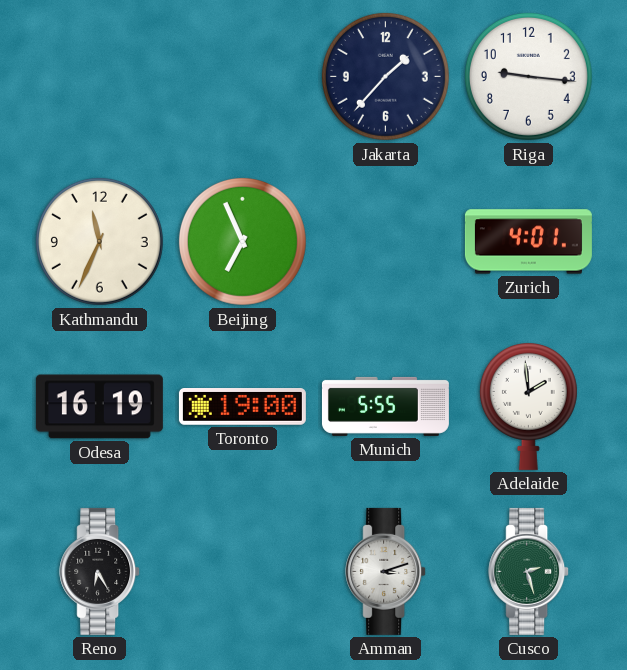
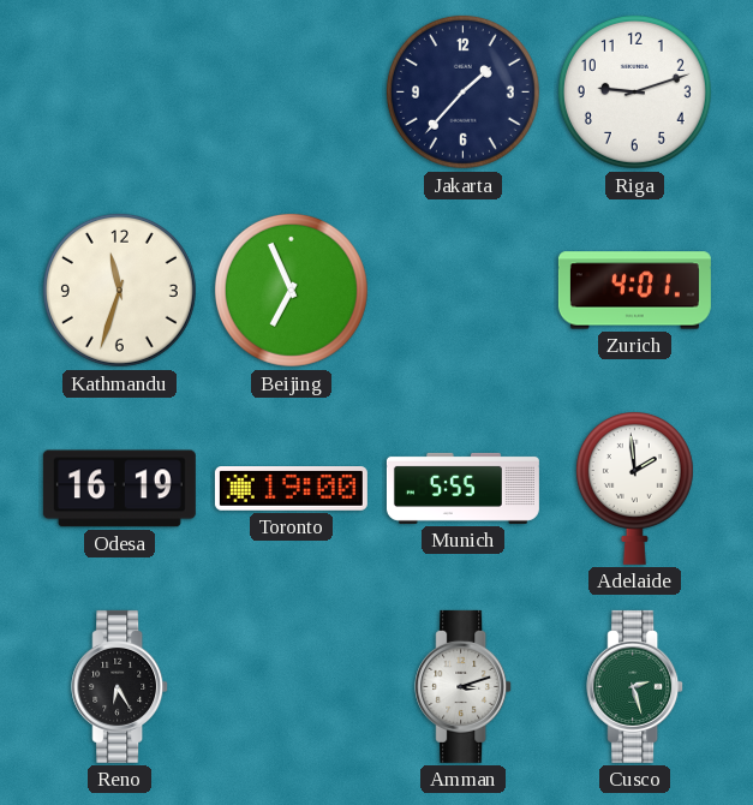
Riga: 9:16 -> 9:12 (634, 91)
Kathmandu: 11:34 -> 11:33 (119, 290)
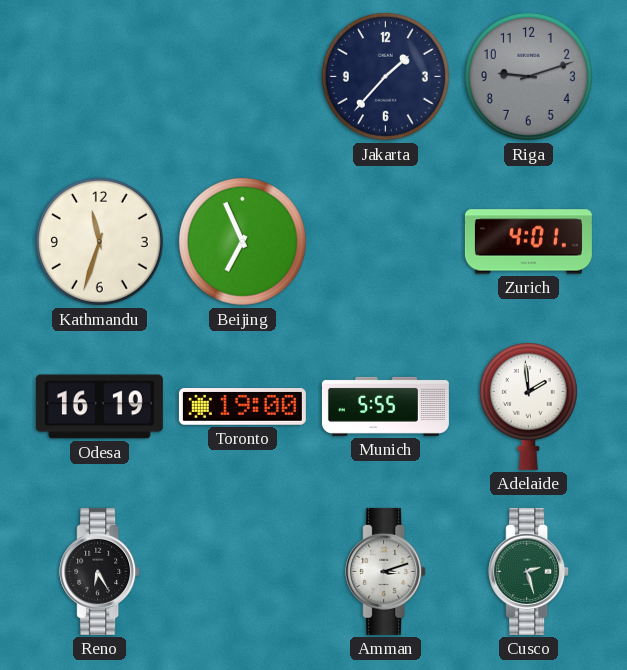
Riga dial: white -> grey (528, 76)
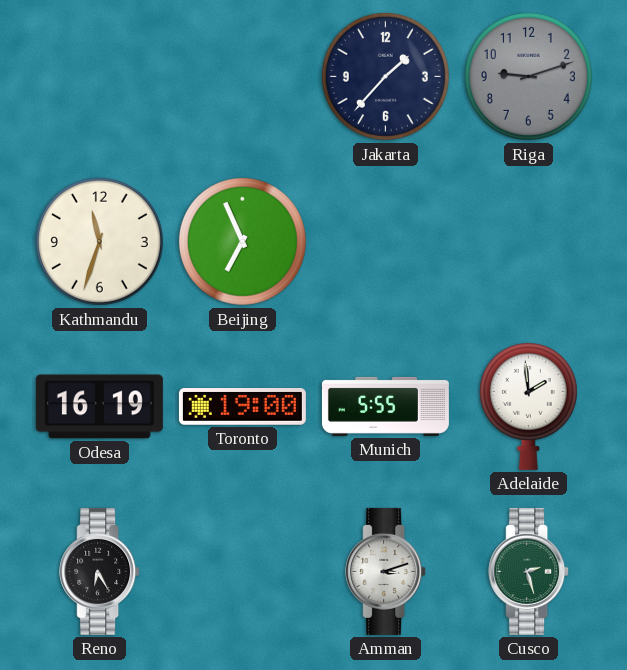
Zurich: 4:01 -> none (528, 242)
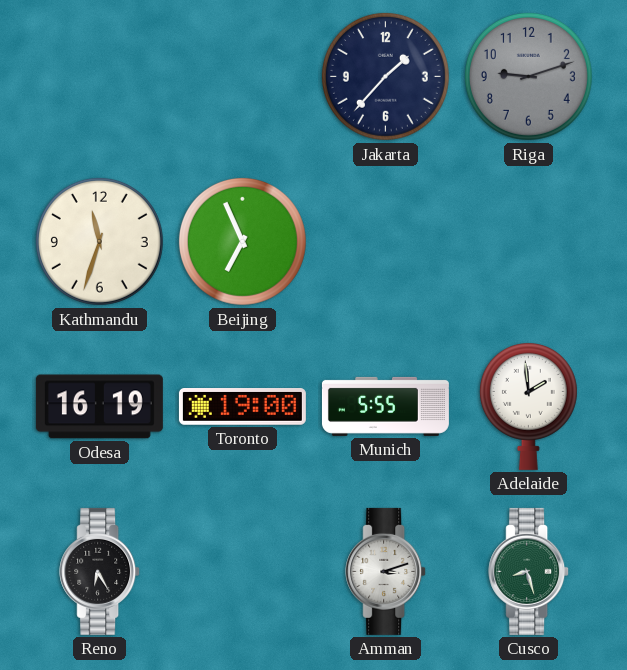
Cusco: 2:27 -> 8:27 (529, 571)
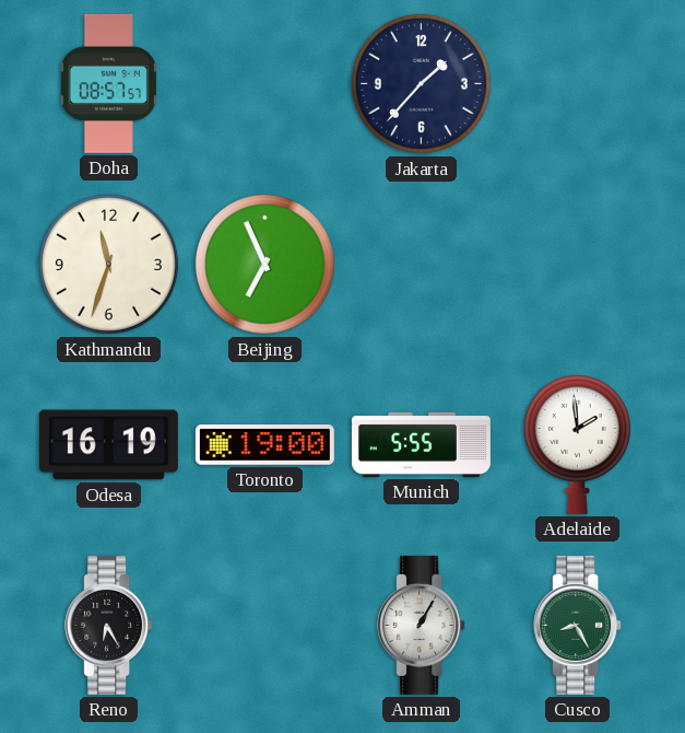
Doha: none -> 08:57 (108, 83)
Riga: 9:12 -> none (528, 76)
Amman: 3:12 -> 1:05 (422, 625)
Cusco: 8:27 -> 8:25 (578, 625)
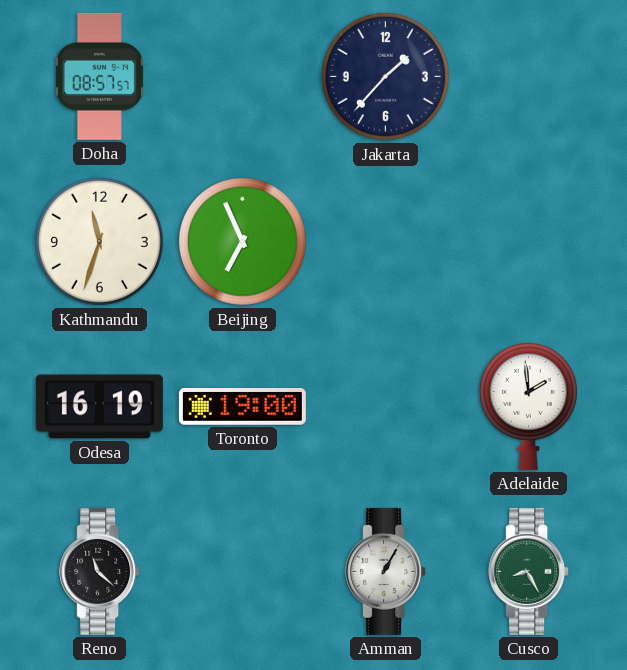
Munich: 5:55 -> none (421, 444)
Reno: 6:25 -> 11:22 (100, 571)
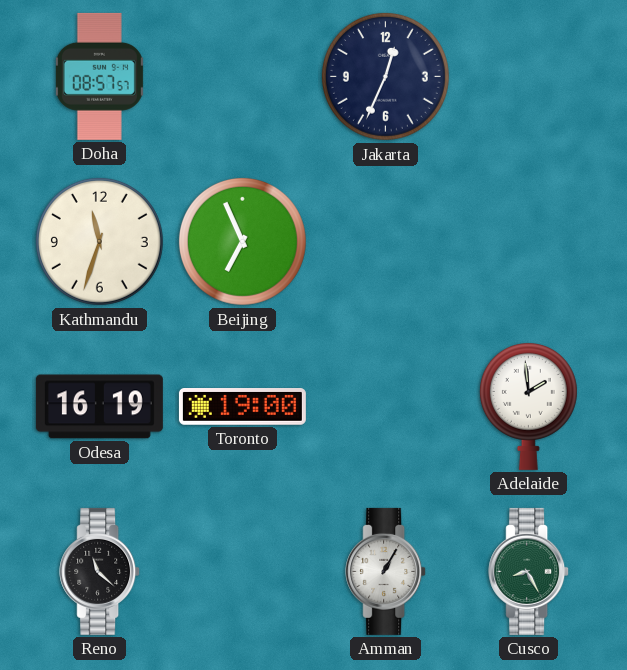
Jakarta: 1:37 -> 12:34 (385, 76)
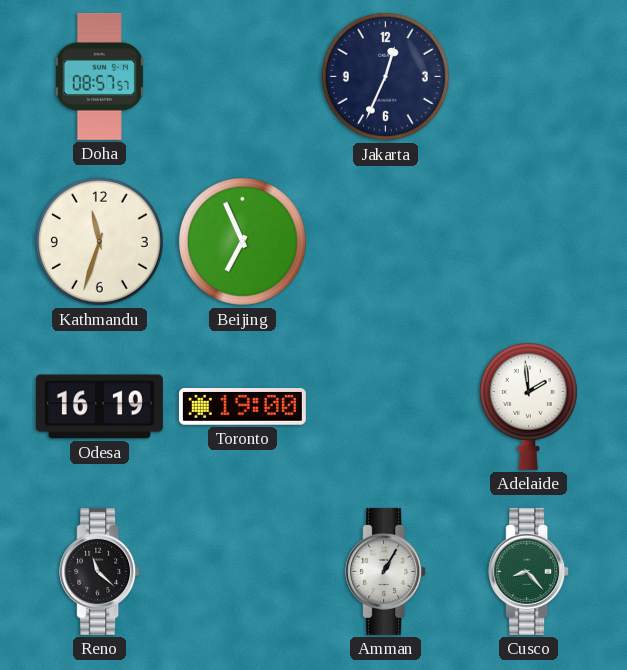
Cusco: 8:25 -> 8:23 (529, 571)
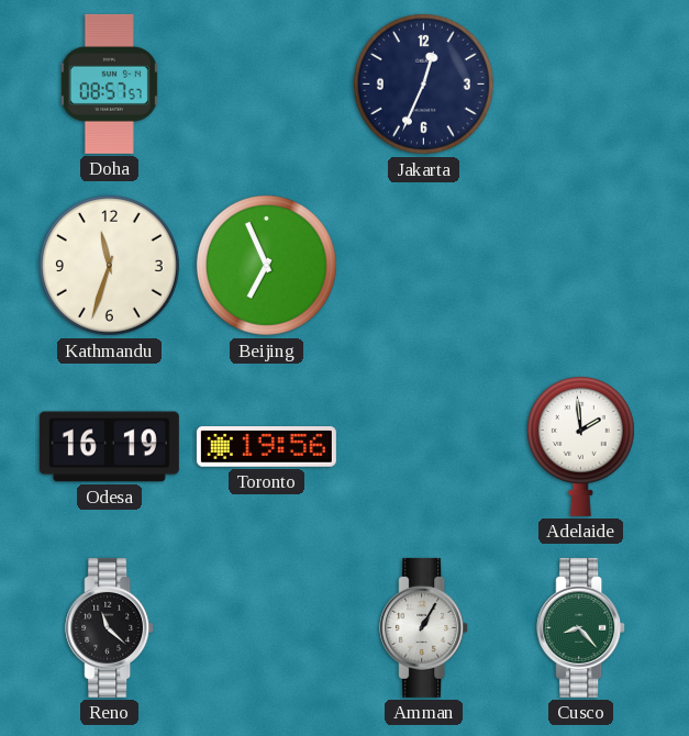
Toronto: 19:00 -> 19:56 (266, 447)
